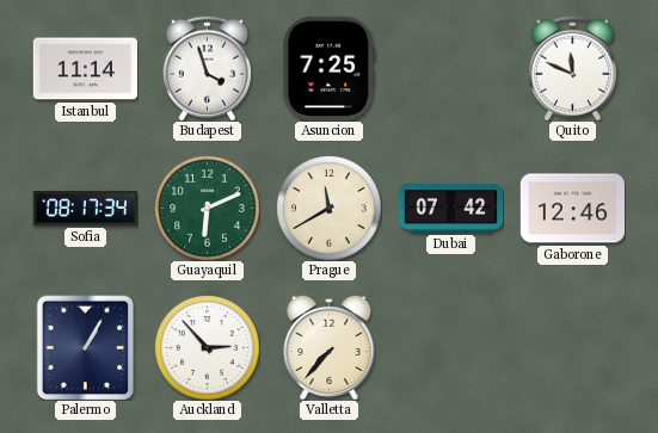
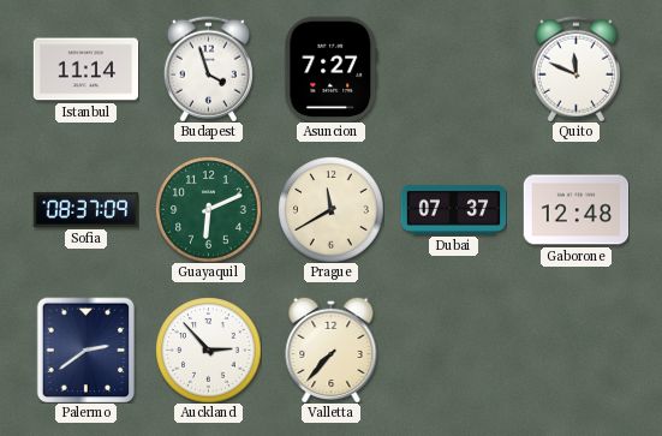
Asuncion: 7:25 -> 7:27 (332, 68)
Sofia: 08:17 -> 08:37 (85, 209)
Dubai: 07:42 -> 07:37 (453, 210)
Gaborone: 12:46 -> 12:48 (575, 210)
Palermo: 1:05 -> 2:39 (87, 350)
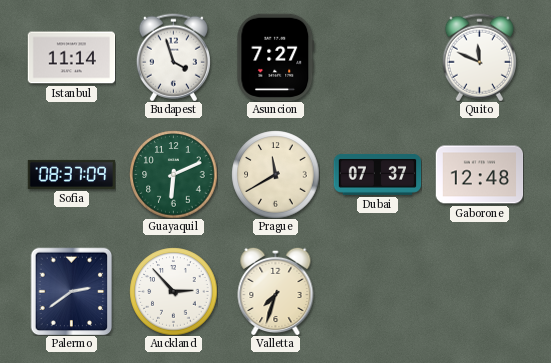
Valletta: 7:37 -> 7:33 (276, 291)
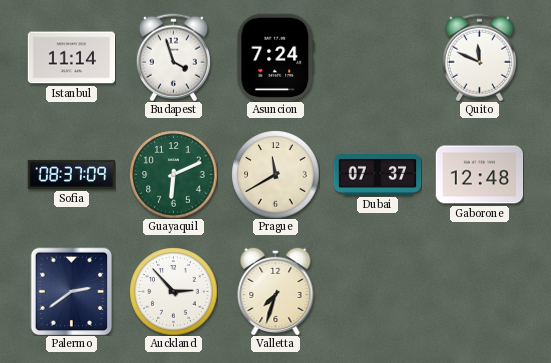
Asuncion: 7:27 -> 7:24 (276, 57)
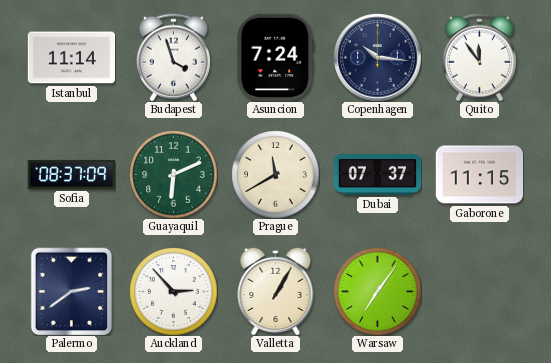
Copenhagen: none -> 10:16 (377, 57)
Quito: 11:49 -> 11:54 (479, 57)
Gaborone: 12:48 -> 11:15 (479, 175)
Valletta: 7:33 -> 1:05 (276, 291)
Warsaw: none -> 7:06 (377, 291)
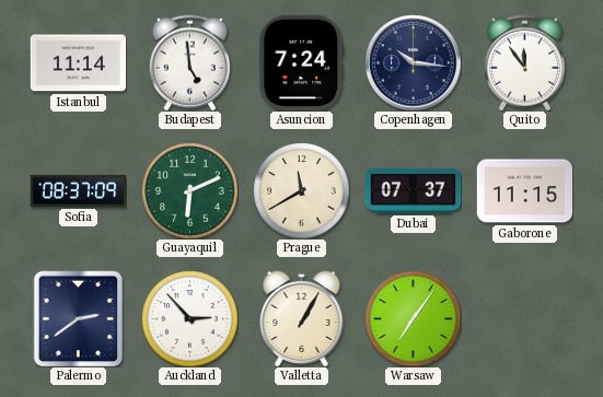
Budapest: 3:57 -> 4:59 (189, 62)
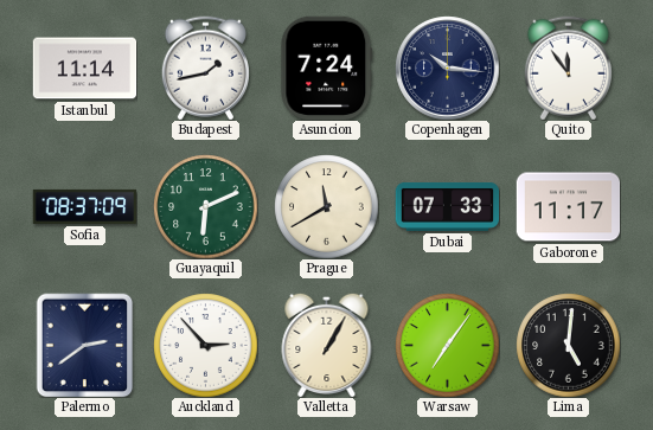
Budapest: 4:59 -> 1:43 (205, 68)
Dubai: 07:37 -> 07:33 (447, 207)
Gaborone: 11:15 -> 11:17 (568, 207)
Lima: none -> 5:01 (568, 345)
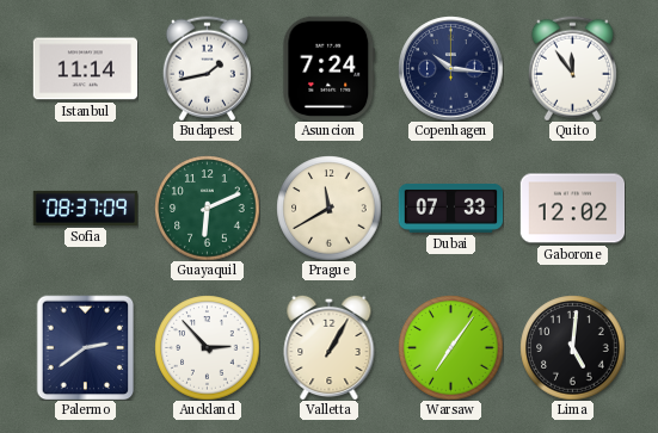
Gaborone: 11:17 -> 12:02 (572, 209)
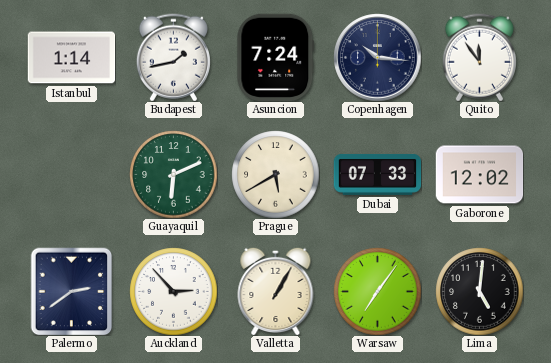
Istanbul: 11:14 -> 1:14 (71, 58)
Sofia: 08:37 -> none (85, 208)
Prague: 11:40 -> 5:40 (275, 174)
